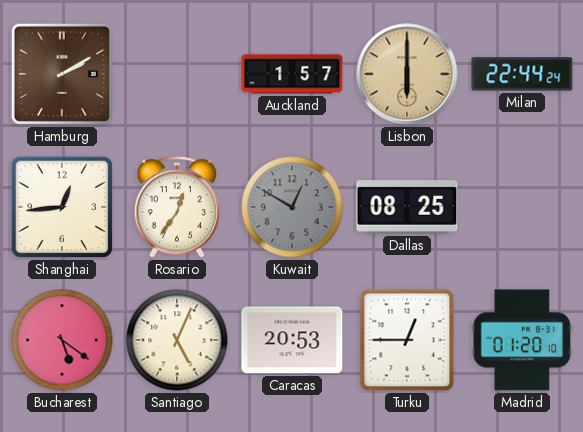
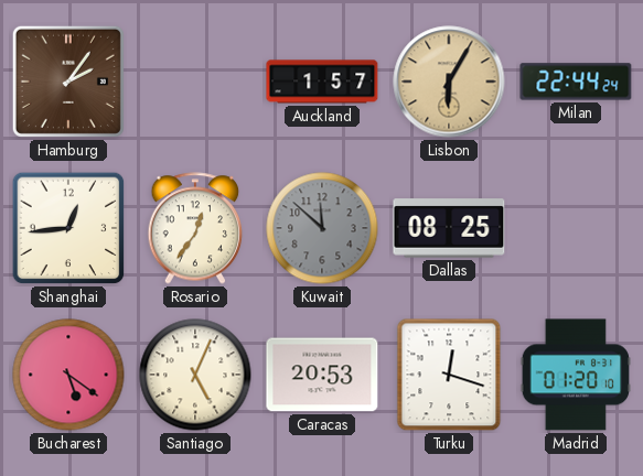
Hamburg: 2:10 -> 2:06 (68, 82)
Lisbon: 6:00 -> 6:05 (449, 82)
Kuwait: 12:50 -> 11:52 (322, 228)
Turku: 12:45 -> 12:18 (449, 375)
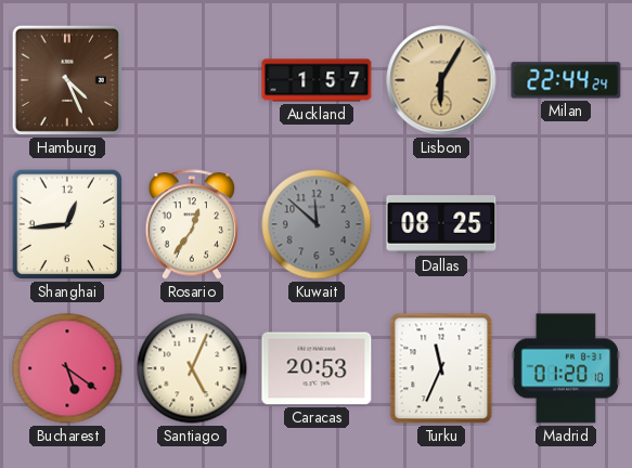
Hamburg: 2:06 -> 4:26 (67, 80)
Turku: 12:18 -> 11:34 (441, 368)
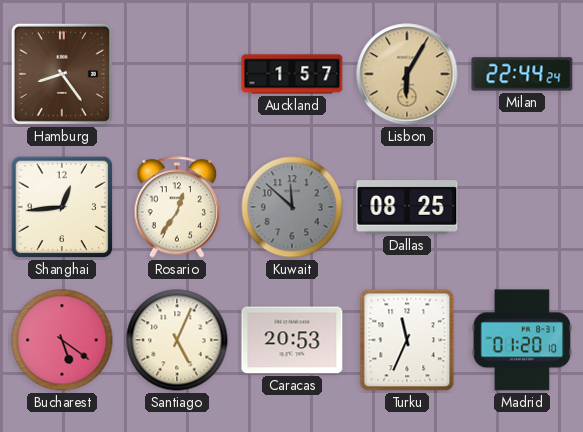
Hamburg: 4:26 -> 8:24 (62, 74)
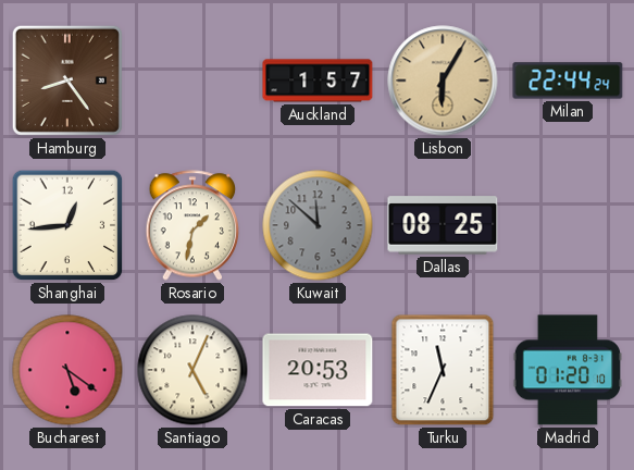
Rosario: 12:36 -> 1:32 (192, 225)
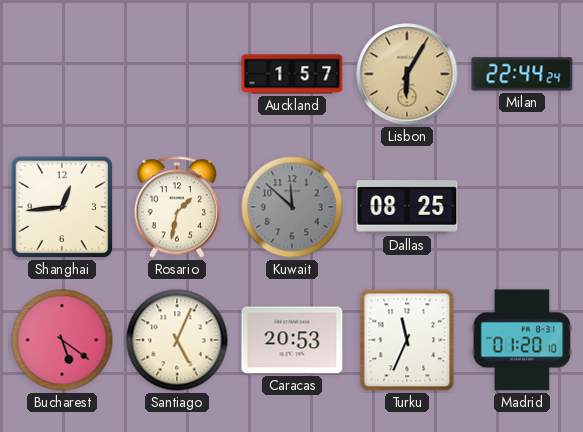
Hamburg: 8:24 -> none (67, 81)
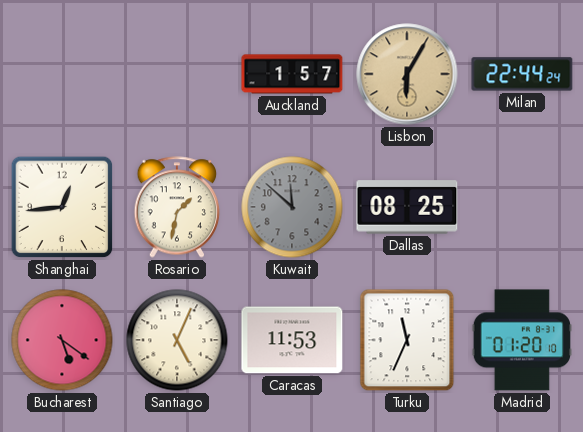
Caracas: 20:53 -> 11:53 (292, 340)
